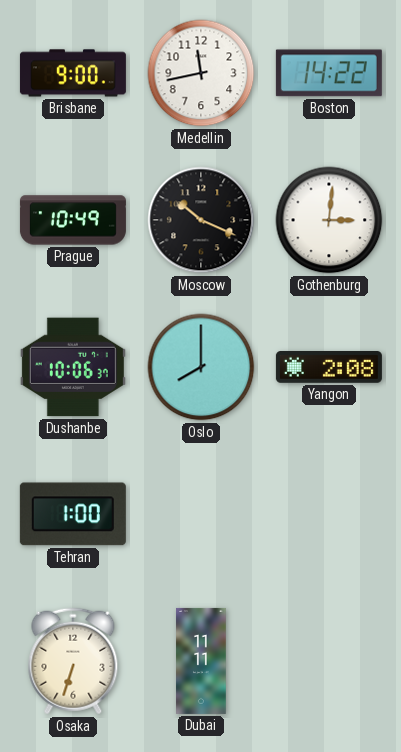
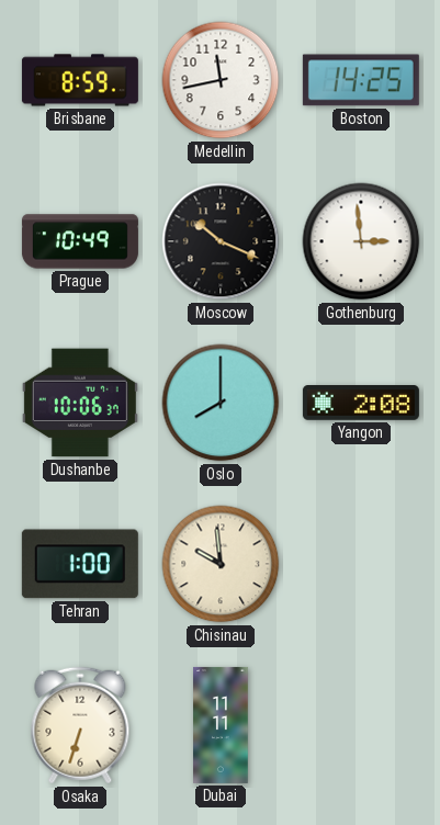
Brisbane: 9:00 -> 8:59 (80, 80)
Boston: 14:22 -> 14:25 (361, 80)
Gothenburg: 3:01 -> 2:59 (361, 241)
Chisinau: none -> 9:59 (221, 564)
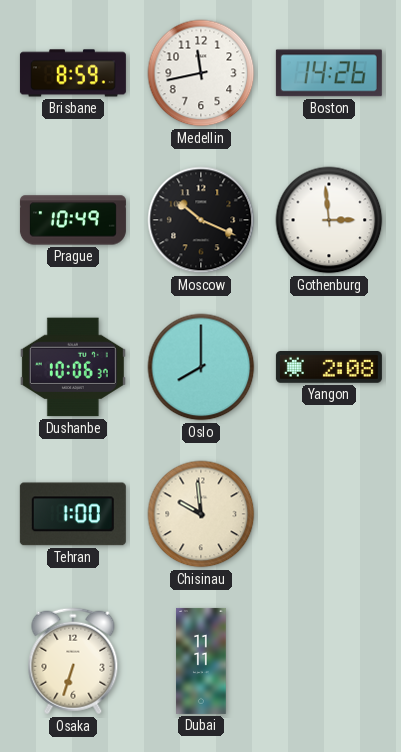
Boston: 14:25 -> 14:26 (329, 73)
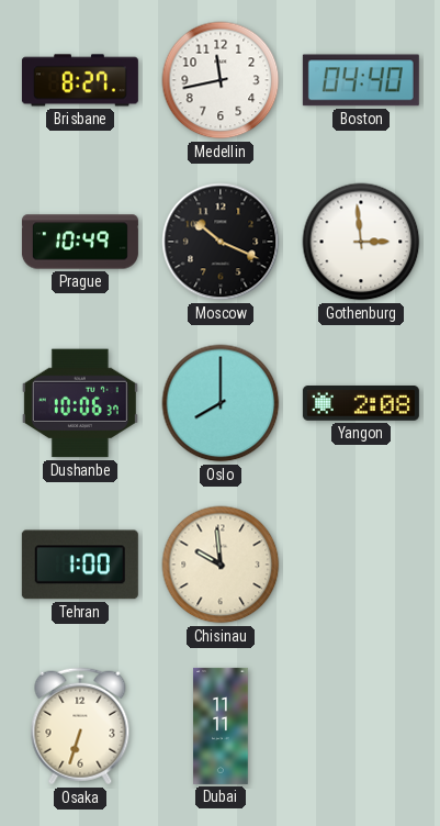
Brisbane: 8:59 -> 8:27 (80, 80)
Boston: 14:26 -> 04:40 (361, 80)
